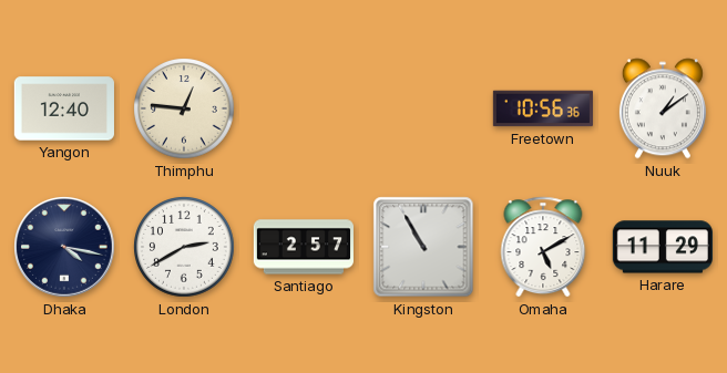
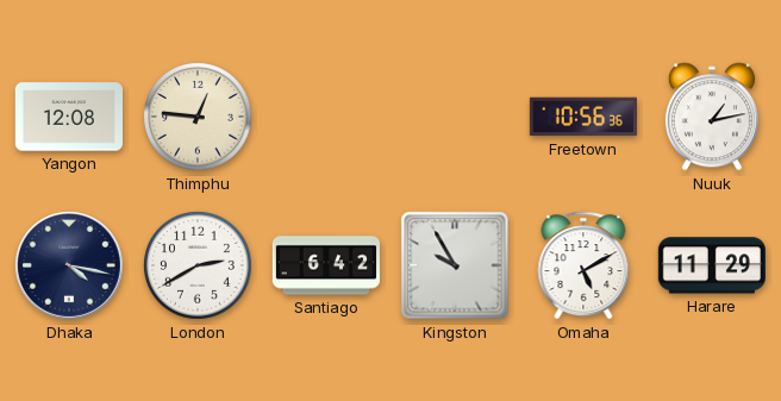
Yangon: 12:40 -> 12:08 (69, 117)
Nuuk: 1:09 -> 1:13 (712, 117)
Santiago: 2:57 -> 6:42 (325, 265)
Kingston: 10:55 -> 9:55 (455, 265)
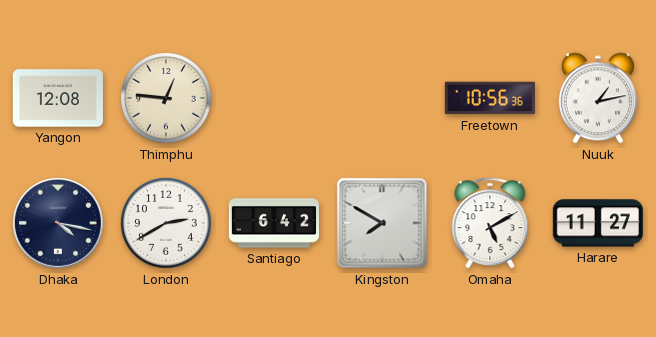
Kingston: 9:55 -> 7:50 (382, 223)
Harare: 11:29 -> 11:27 (598, 223)
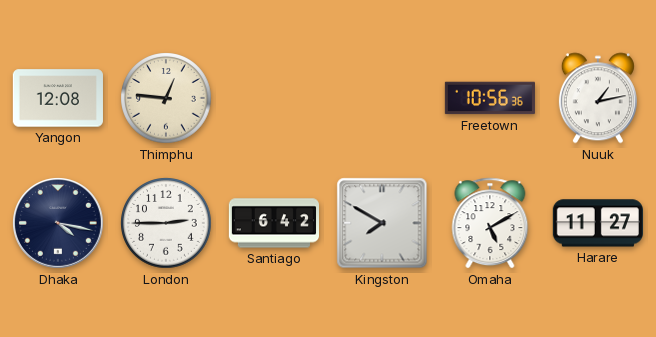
London: 2:40 -> 2:45 (166, 223)
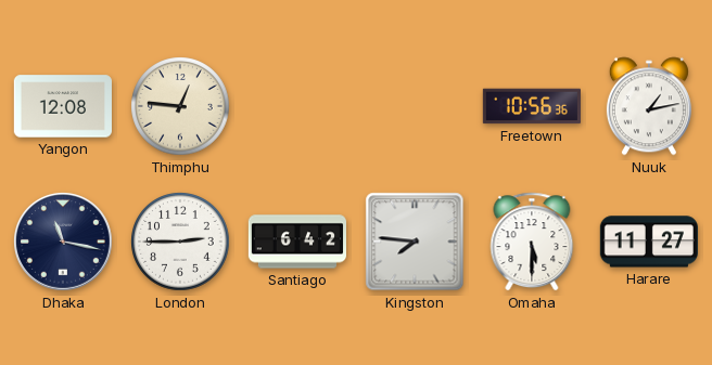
Dhaka: 4:17 -> 11:17 (64, 243)
Kingston: 7:50 -> 7:46 (415, 242)
Omaha: 5:10 -> 5:30 (532, 242)
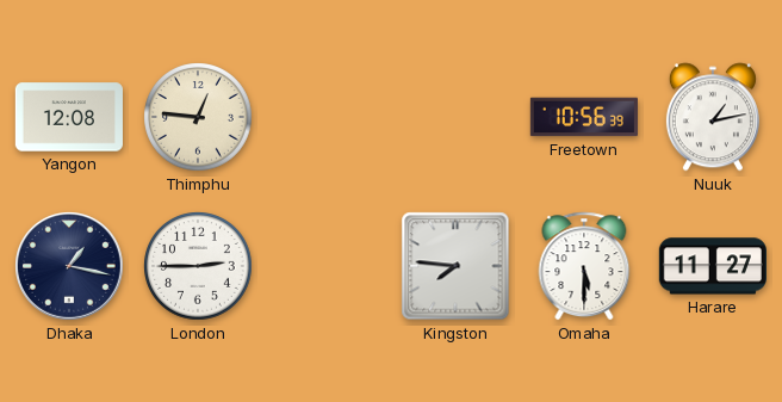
Freetown: 10:56:36 -> 10:56:39 (584, 117)
Dhaka: 11:17 -> 1:17 (70, 267)
Santiago: 6:42 -> none (296, 242)
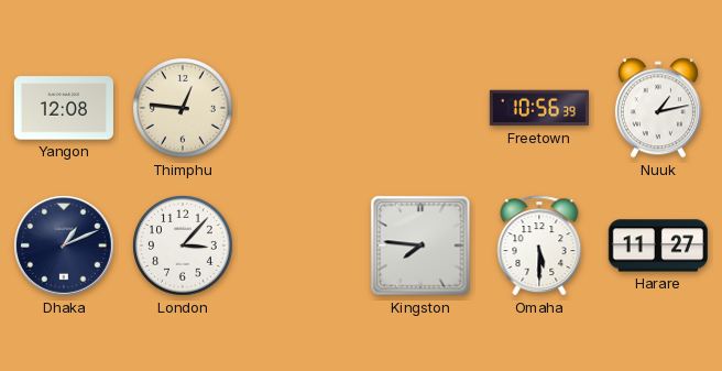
Dhaka: 1:17 -> 1:11 (65, 247)
London: 2:45 -> 3:07 (183, 245)
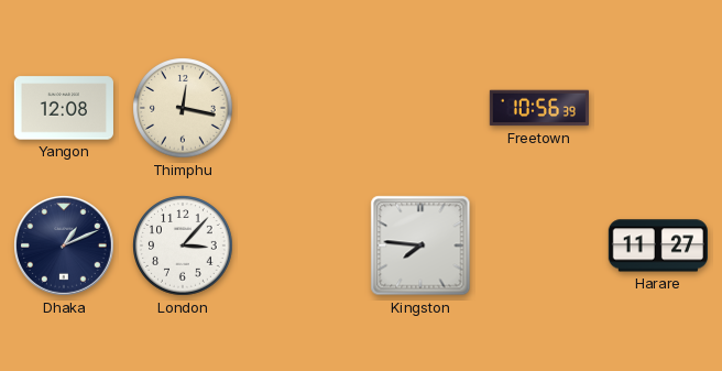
Thimphu: 12:46 -> 12:17 (183, 108)
Nuuk: 1:13 -> none (658, 108)
Omaha: 5:30 -> none (539, 245)
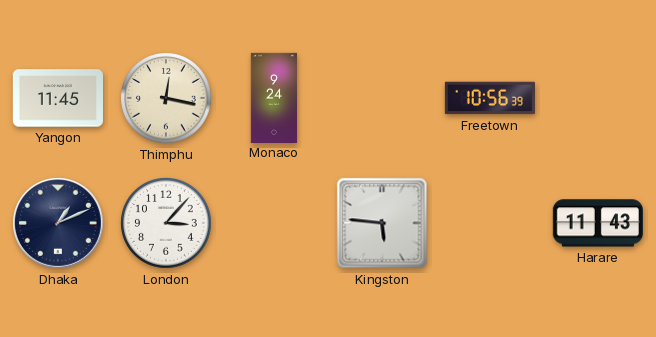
Yangon: 12:08 -> 11:45 (58, 98)
Monaco: none -> 9:24 (274, 97)
Kingston: 7:46 -> 5:46 (382, 223)
Harare: 11:27 -> 11:43 (598, 223)
